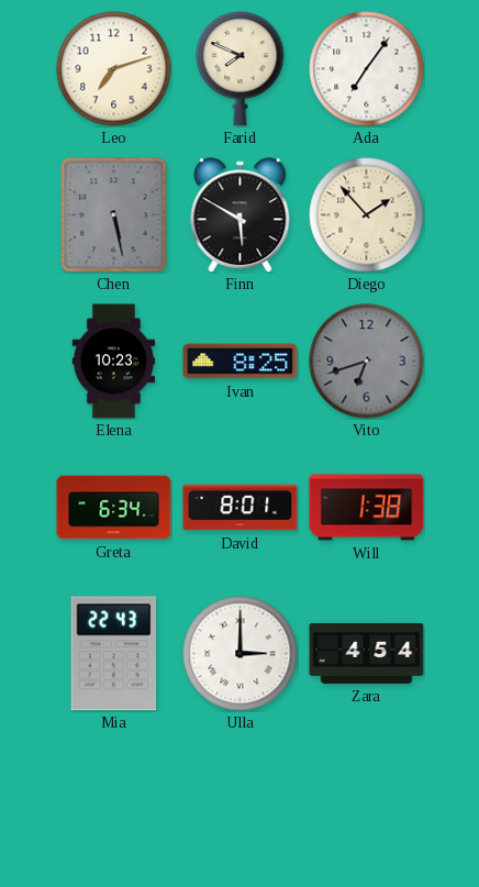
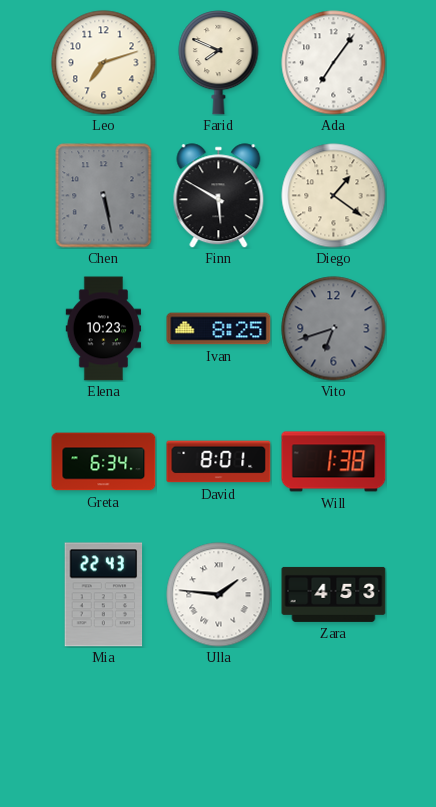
Diego: 1:53 -> 1:21 (334, 196)
Ulla: 3:00 -> 1:46 (219, 595)
Zara: 4:54 -> 4:53 (334, 594)
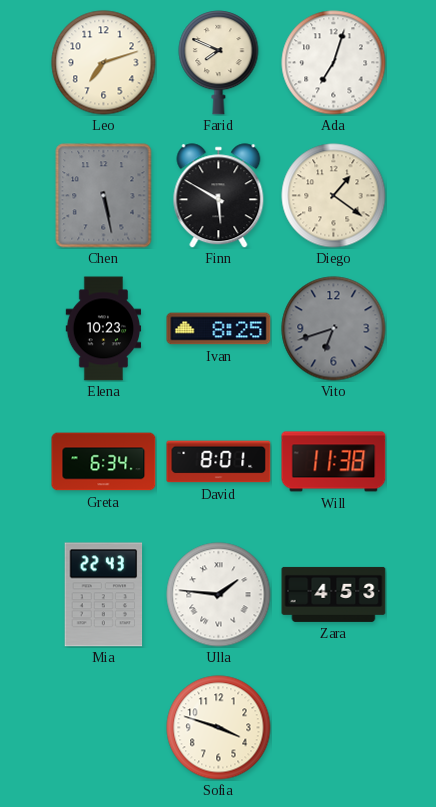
Ada: 7:06 -> 7:03 (334, 63)
Will: 1:38 -> 11:38 (334, 462)
Sofia: none -> 3:48 (219, 728)
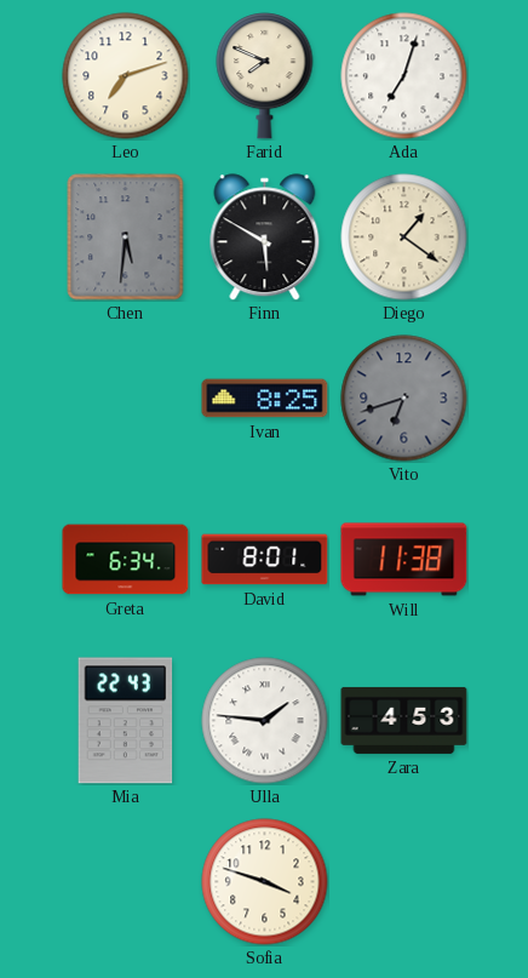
Chen: 5:28 -> 5:31 (126, 238)
Elena: 10:23 -> none (104, 329)
